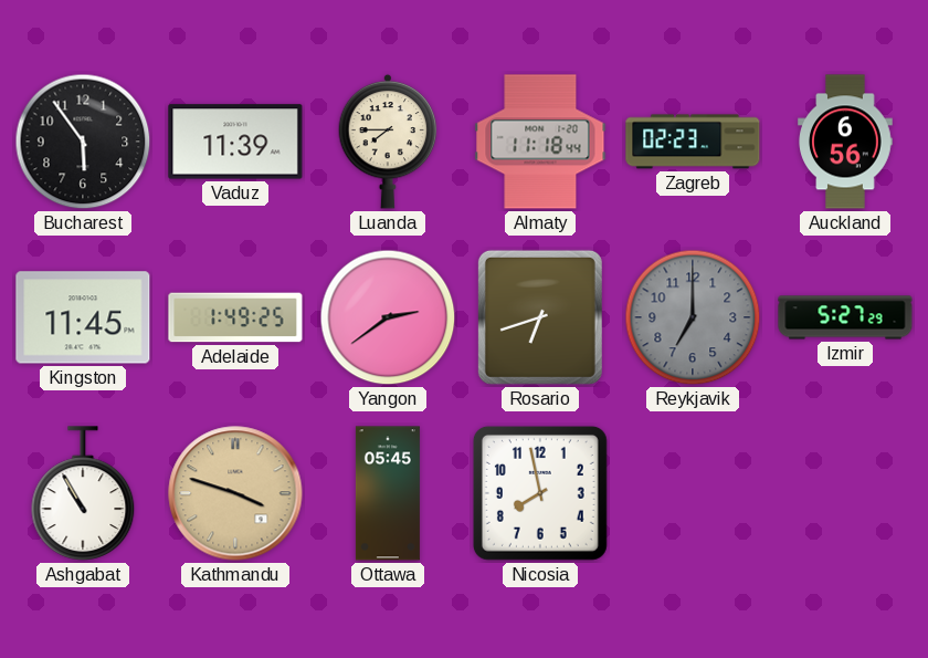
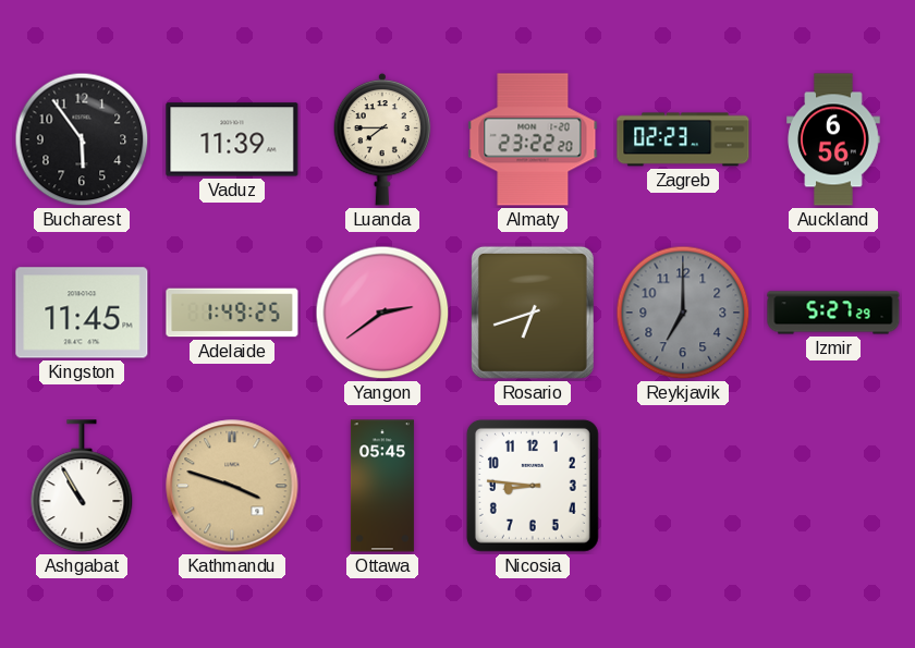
Almaty: 11:18 -> 23:22 (533, 139)
Nicosia: 7:58 -> 8:46 (533, 486)
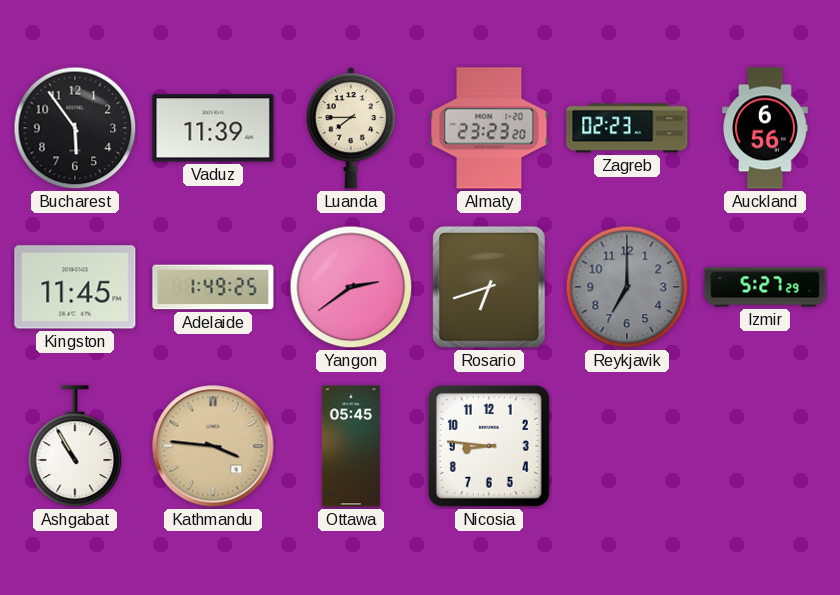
Almaty: 23:22 -> 23:23 (489, 128)
Kathmandu: 3:48 -> 3:46 (213, 446)
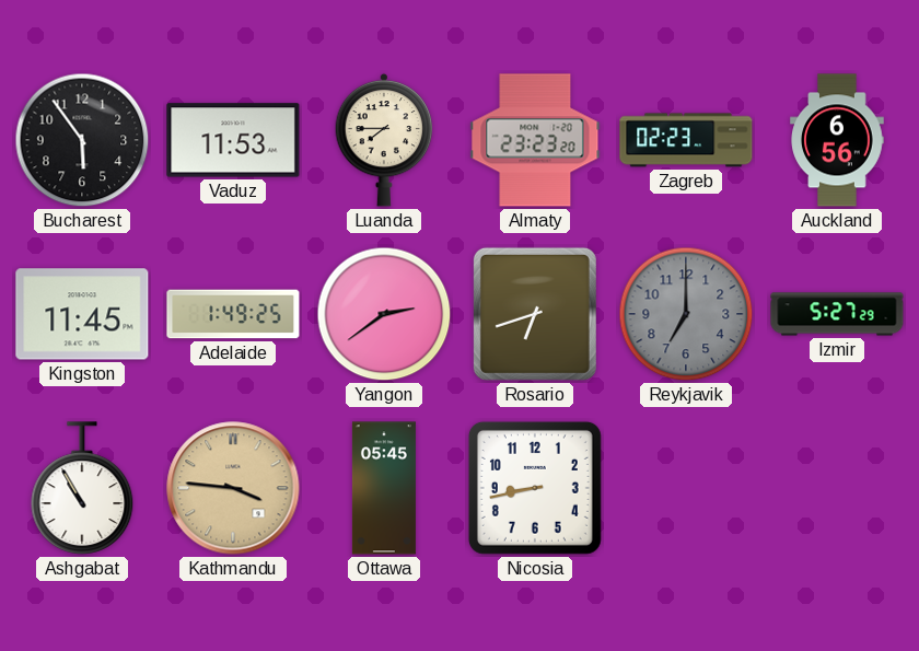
Vaduz: 11:39 -> 11:53 (233, 140)
Nicosia: 8:46 -> 8:43 (535, 488)
